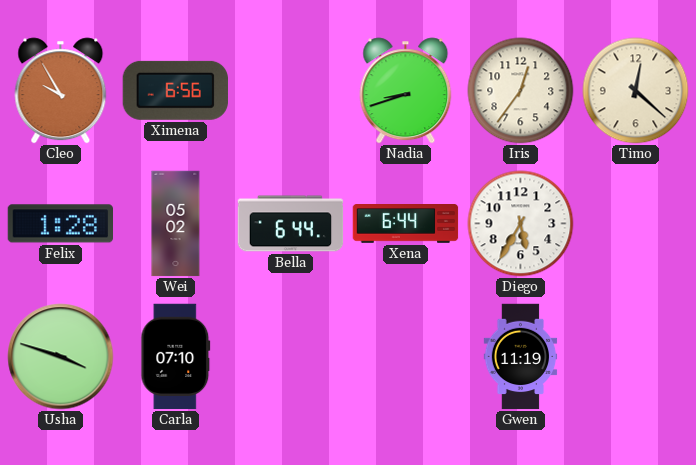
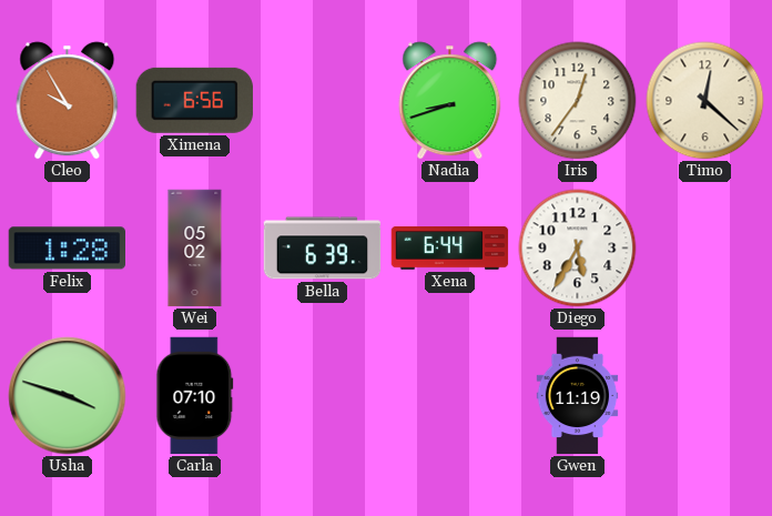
Bella: 6:44 -> 6:39 (323, 249)
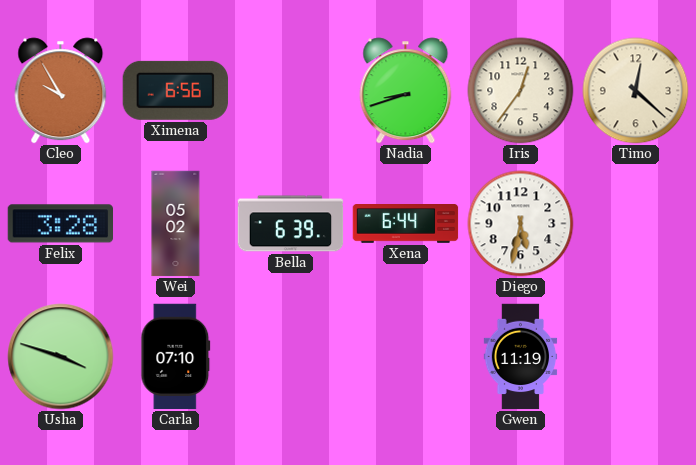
Felix: 1:28 -> 3:28 (60, 224)
Diego: 5:35 -> 5:32 (521, 224)
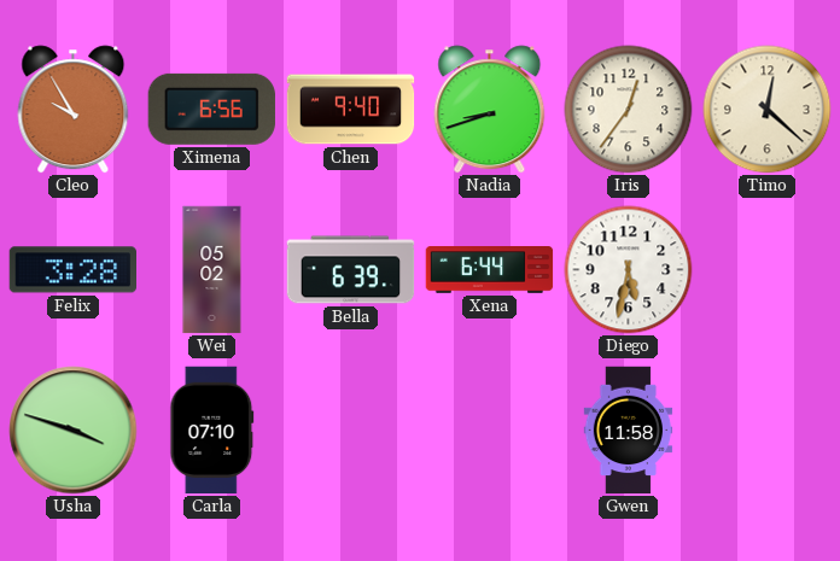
Chen: none -> 9:40 (351, 110)
Gwen: 11:19 -> 11:58 (629, 431)
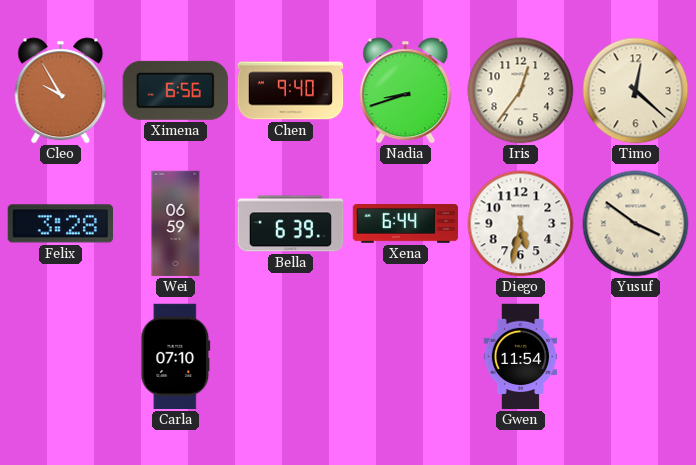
Wei: 05:02 -> 06:59 (176, 224)
Yusuf: none -> 3:51 (636, 224)
Usha: 3:48 -> none (74, 431)
Gwen: 11:58 -> 11:54 (521, 357)
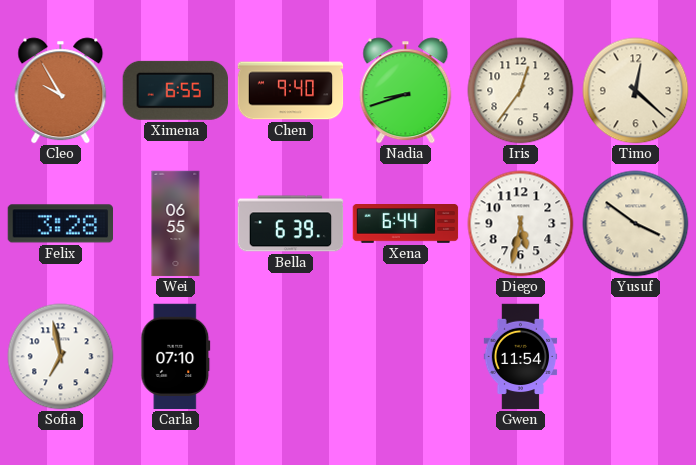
Ximena: 6:56 -> 6:55 (175, 90)
Wei: 06:59 -> 06:55 (176, 224)
Sofia: none -> 6:58 (61, 357)
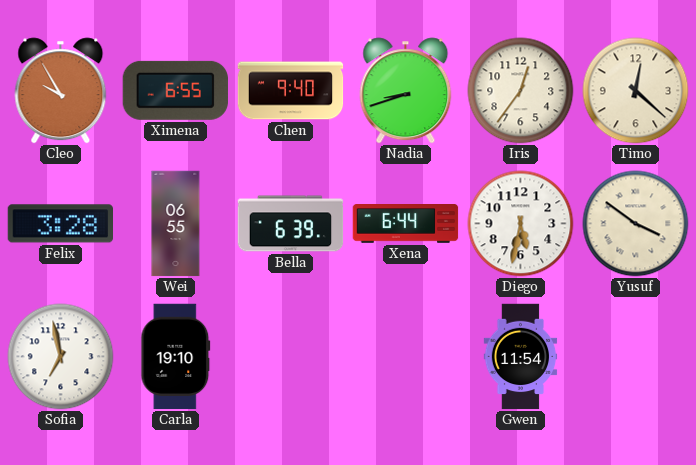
Carla: 07:10 -> 19:10 (176, 357)
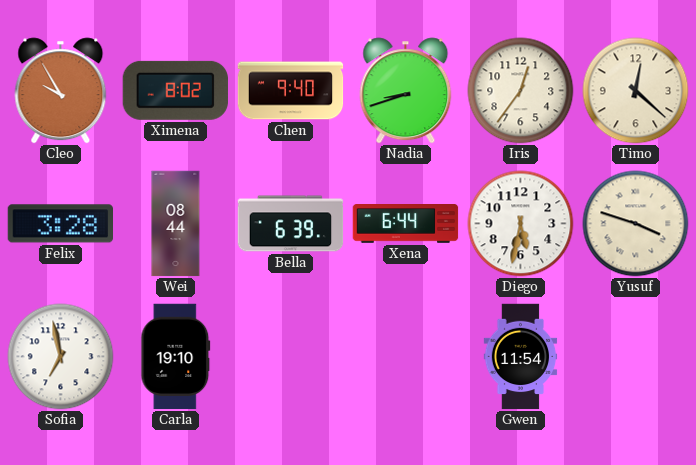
Ximena: 6:55 -> 8:02 (175, 90)
Wei: 06:55 -> 08:44 (176, 224)
Yusuf: 3:51 -> 3:48 (636, 224)
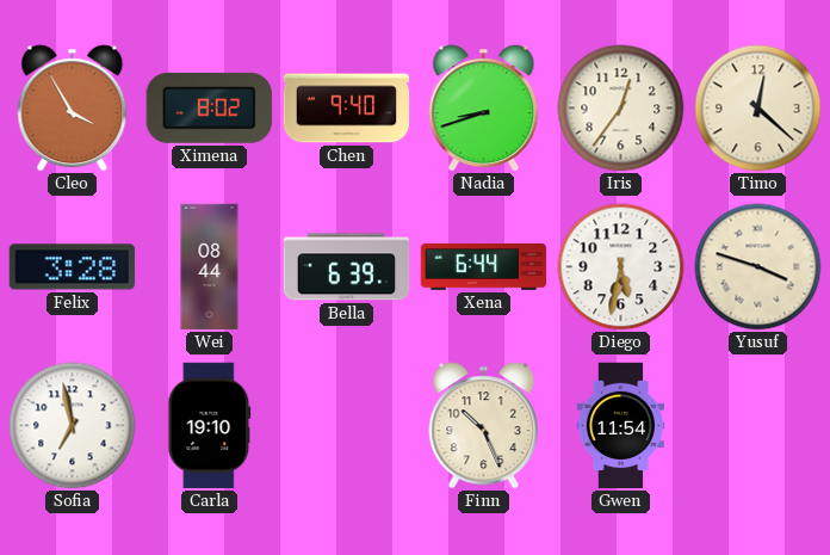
Cleo: 9:55 -> 3:55 (73, 109)
Finn: none -> 10:26 (484, 426)
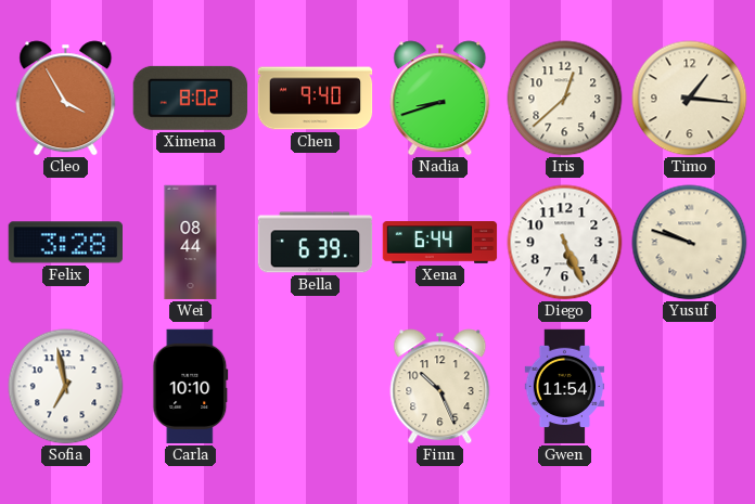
Iris: 12:36 -> 12:38 (565, 99)
Timo: 12:22 -> 1:16 (690, 99)
Diego: 5:32 -> 5:26 (565, 243)
Yusuf: 3:48 -> 9:48 (690, 243)
Carla: 19:10 -> 10:10 (191, 387)
